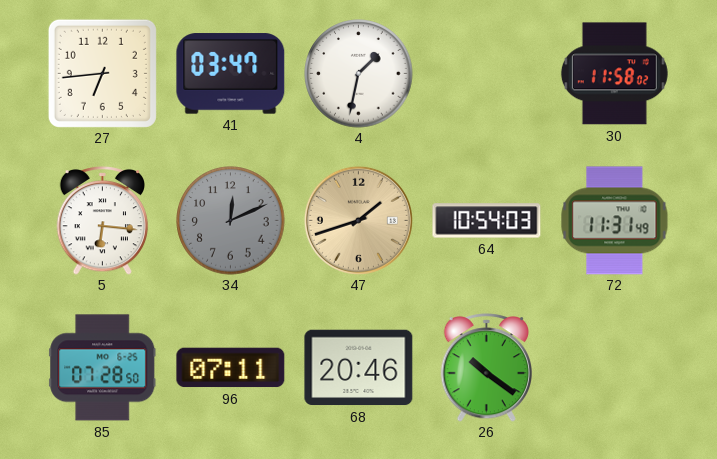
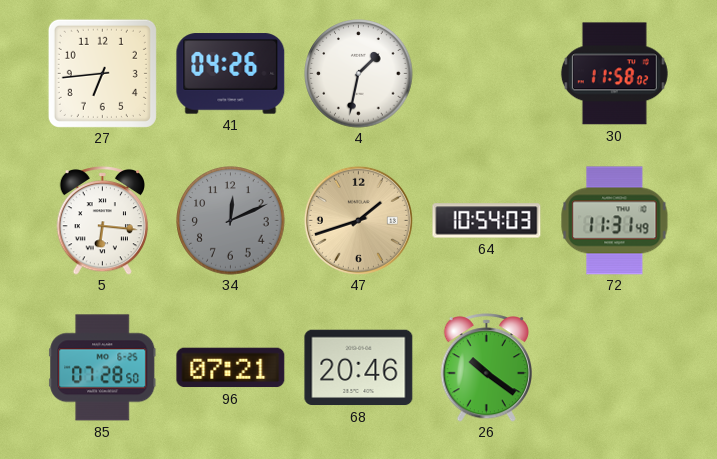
41: 03:47 -> 04:26 (231, 74)
96: 07:11 -> 07:21 (231, 368)
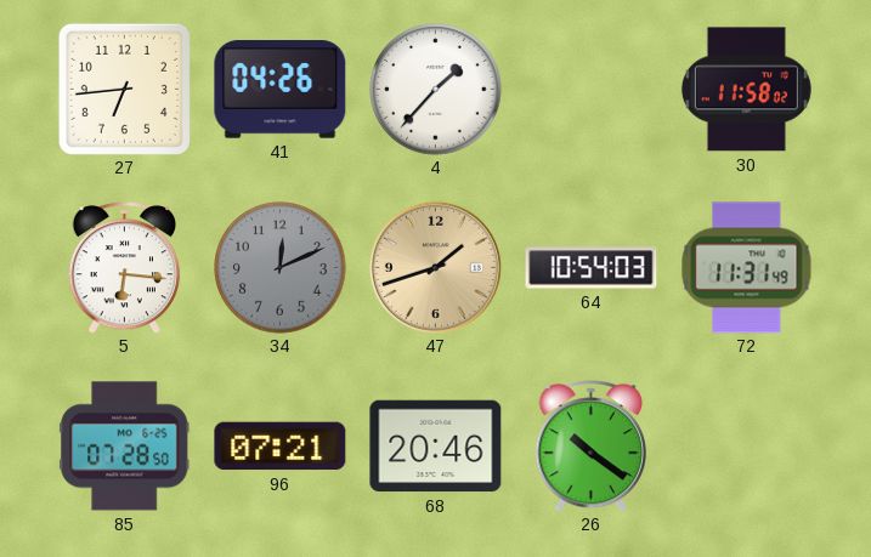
4: 1:32 -> 1:37 (436, 90)
